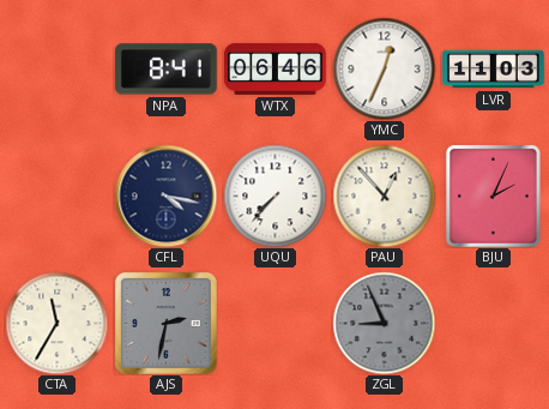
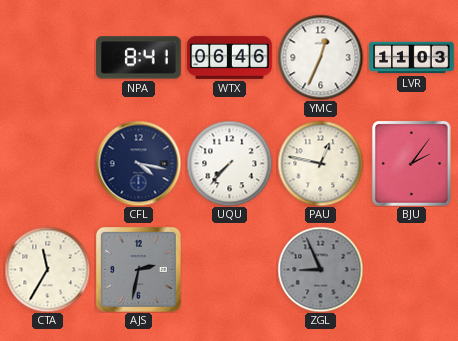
PAU: 12:53 -> 12:47 (320, 163)
BJU: 2:04 -> 2:06 (411, 164)
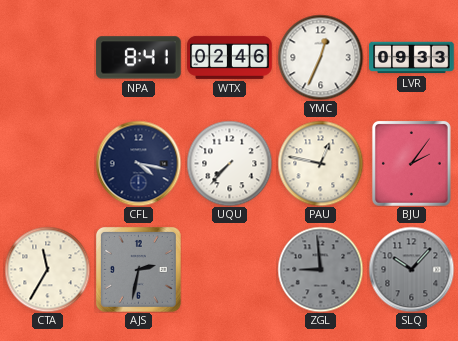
WTX: 06:46 -> 02:46 (230, 57)
LVR: 11:03 -> 09:33 (412, 58)
ZGL: 8:56 -> 8:59 (320, 269)
SLQ: none -> 10:07 (411, 269)
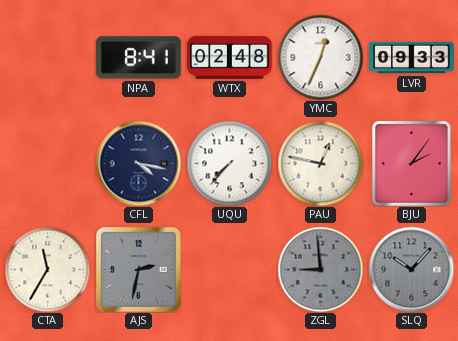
WTX: 02:46 -> 02:48 (230, 57)
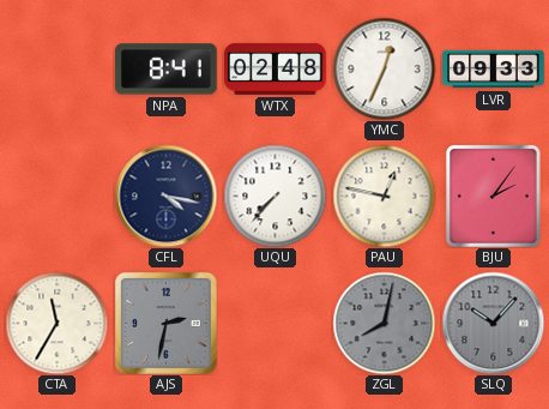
ZGL: 8:59 -> 8:02 (384, 323)
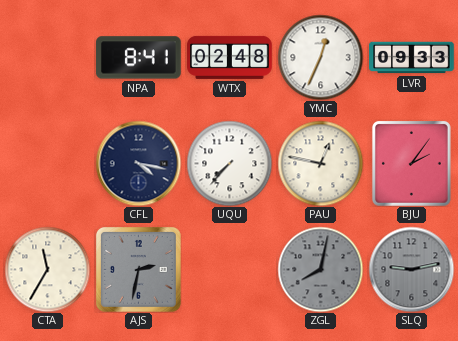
SLQ: 10:07 -> 9:13 (411, 269)
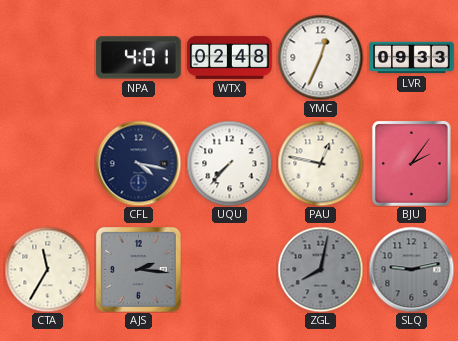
NPA: 8:41 -> 4:01 (139, 58)
AJS: 2:32 -> 2:16 (138, 269)
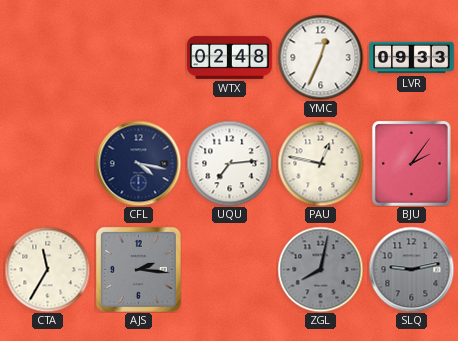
NPA: 4:01 -> none (139, 58)
UQU: 7:37 -> 7:14 (229, 163)
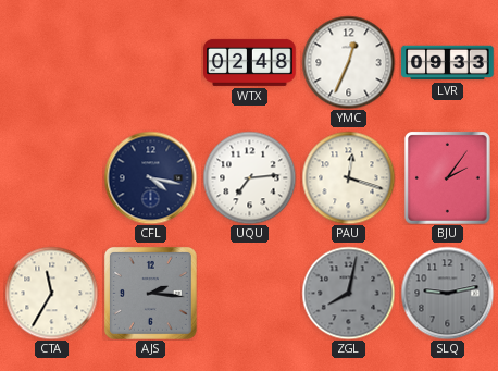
PAU: 12:47 -> 12:18 (348, 177)
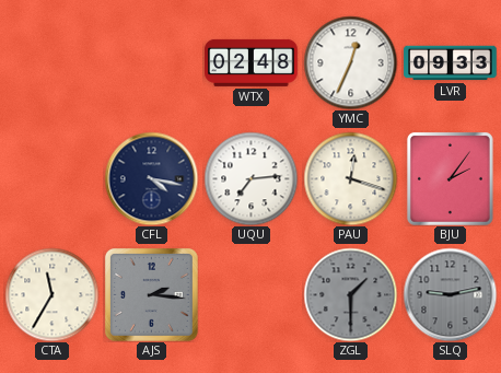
ZGL: 8:02 -> 1:30 (350, 294)
